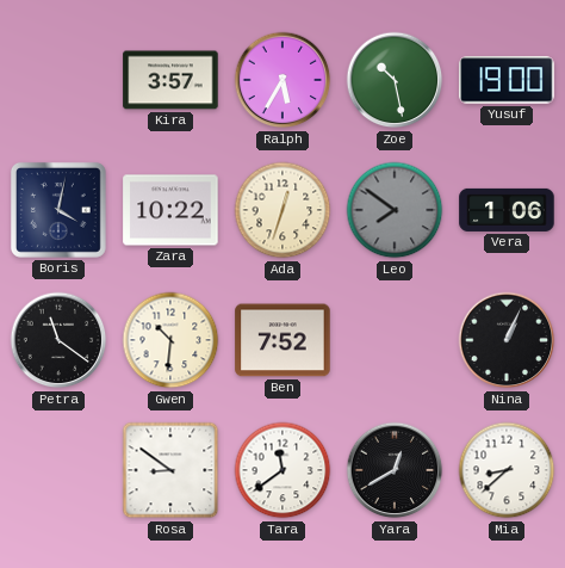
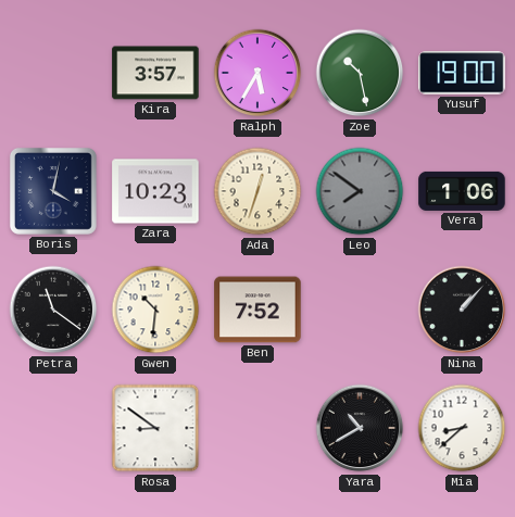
Zara: 10:22 -> 10:23 (155, 191)
Nina: 1:04 -> 1:07 (462, 310)
Tara: 11:39 -> none (282, 470)
Yara: 12:40 -> 10:40 (360, 428)
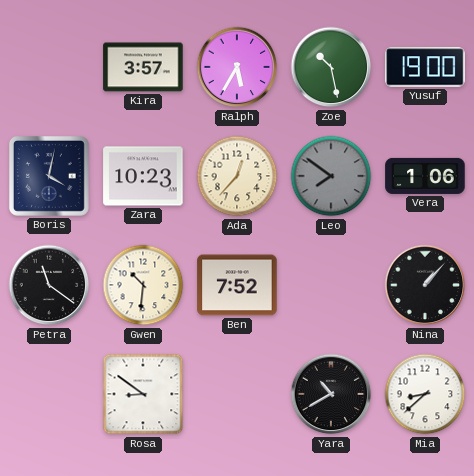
Ada: 12:33 -> 12:37 (237, 176)
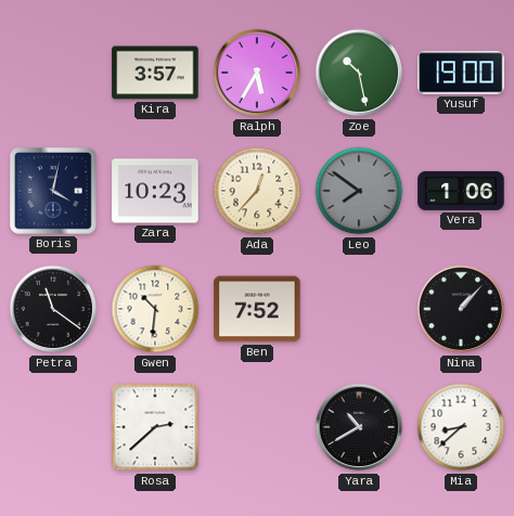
Rosa: 8:51 -> 2:38 (155, 427)
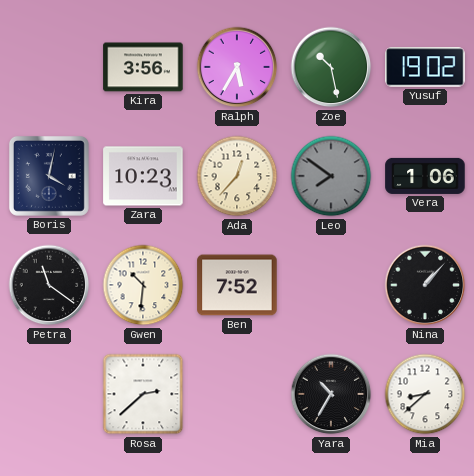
Kira: 3:57 -> 3:56 (143, 67)
Yusuf: 19:00 -> 19:02 (425, 67)
Yara: 10:40 -> 10:35 (331, 394)
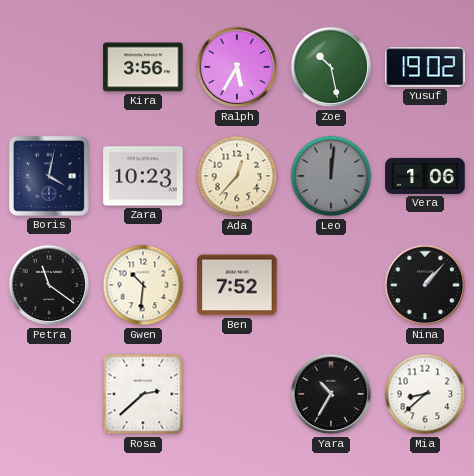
Leo: 7:51 -> 12:01 (331, 176)
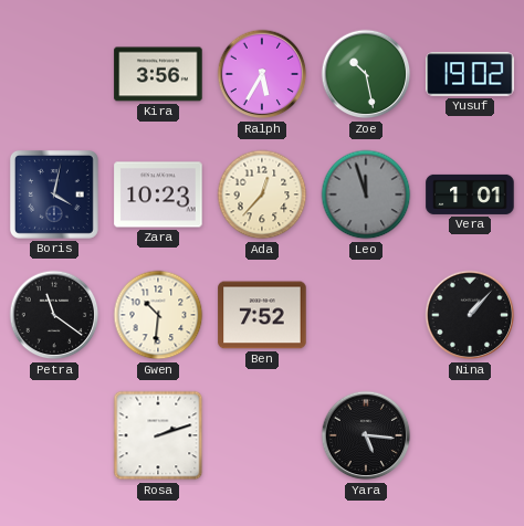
Leo: 12:01 -> 11:57 (366, 194)
Vera: 1:06 -> 1:01 (470, 194)
Rosa: 2:38 -> 2:12 (158, 435)
Yara: 10:35 -> 5:16 (366, 435)
Mia: 8:38 -> none (425, 394)
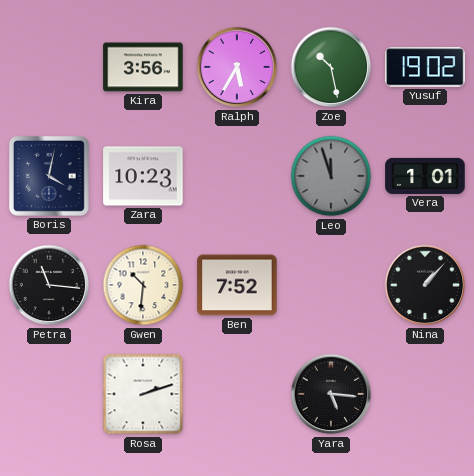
Ada: 12:37 -> none (262, 194)
Petra: 11:21 -> 11:16 (49, 285)
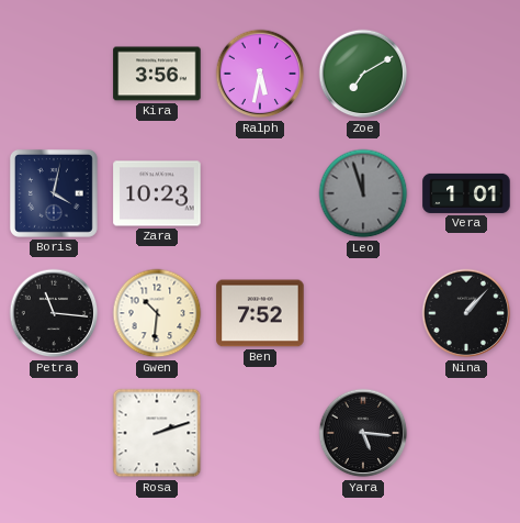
Ralph: 5:35 -> 5:32 (260, 74)
Zoe: 10:28 -> 7:10 (363, 74)
Yusuf: 19:02 -> none (425, 67)
